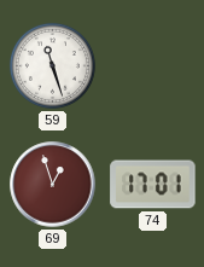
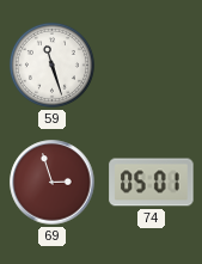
69: 12:57 -> 2:57 (53, 183)
74: 17:01 -> 05:01 (152, 183)
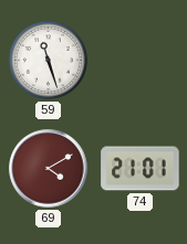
69: 2:57 -> 4:10 (49, 169)
74: 05:01 -> 21:01 (141, 169)
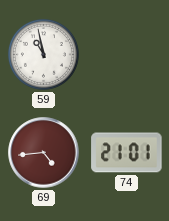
59: 11:27 -> 10:58 (43, 54)
69: 4:10 -> 4:44 (44, 153)
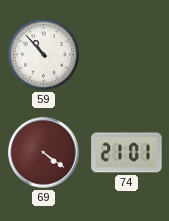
59: 10:58 -> 10:53 (43, 54)
69: 4:44 -> 4:21 (44, 153)
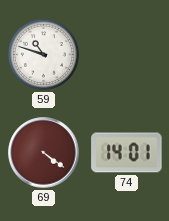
59: 10:53 -> 10:48 (43, 54)
74: 21:01 -> 14:01 (127, 153)
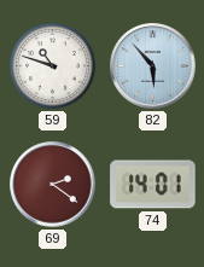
82: none -> 5:53 (153, 66)
69: 4:21 -> 2:21 (53, 185)
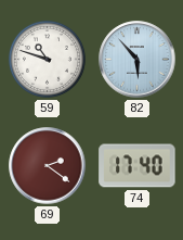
74: 14:01 -> 17:40 (138, 166)
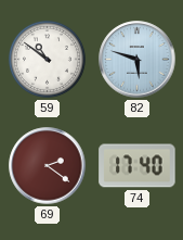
59: 10:48 -> 10:51 (47, 59)
82: 5:53 -> 5:48 (138, 60)
